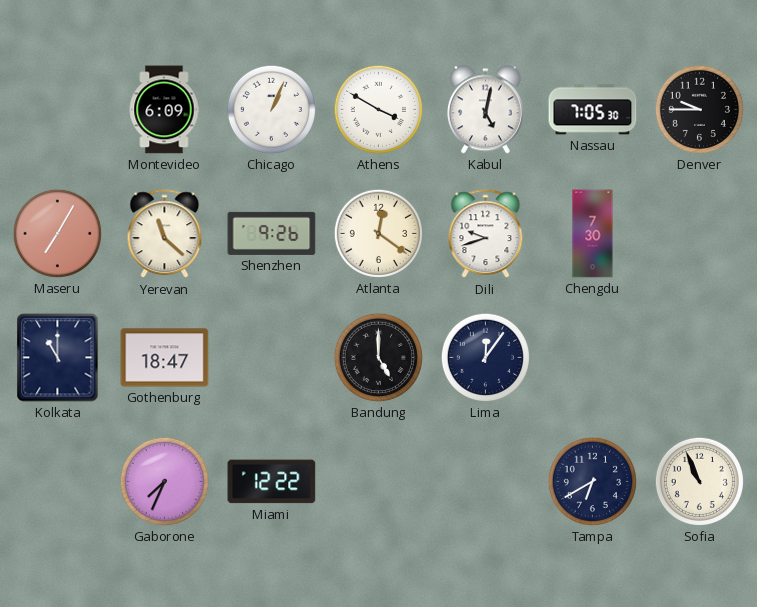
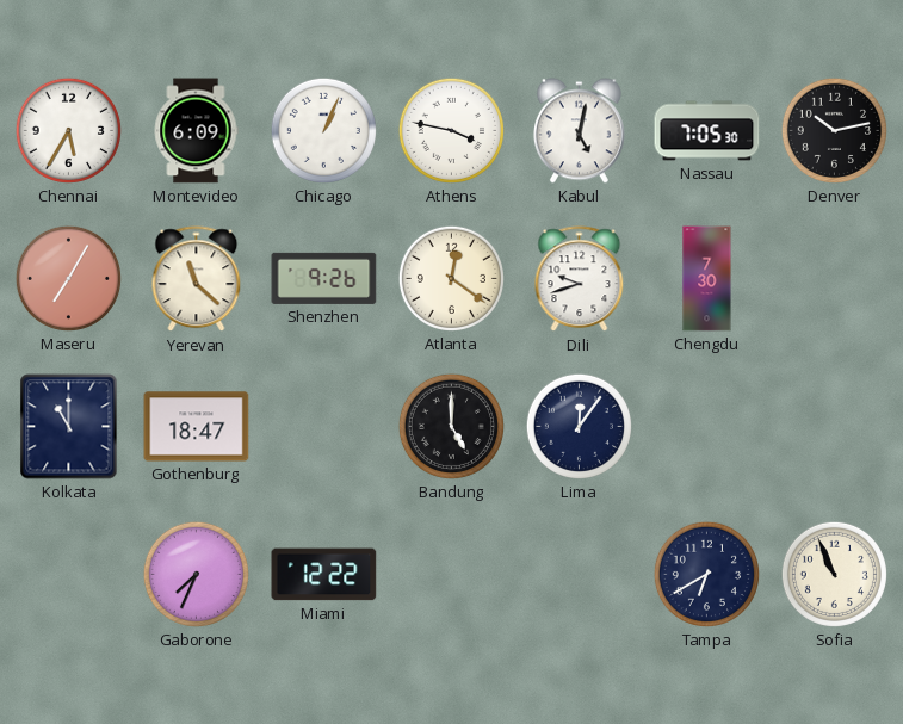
Chennai: none -> 5:35 (68, 130)
Athens: 3:50 -> 3:47 (451, 130)
Denver: 9:45 -> 10:13 (834, 130)
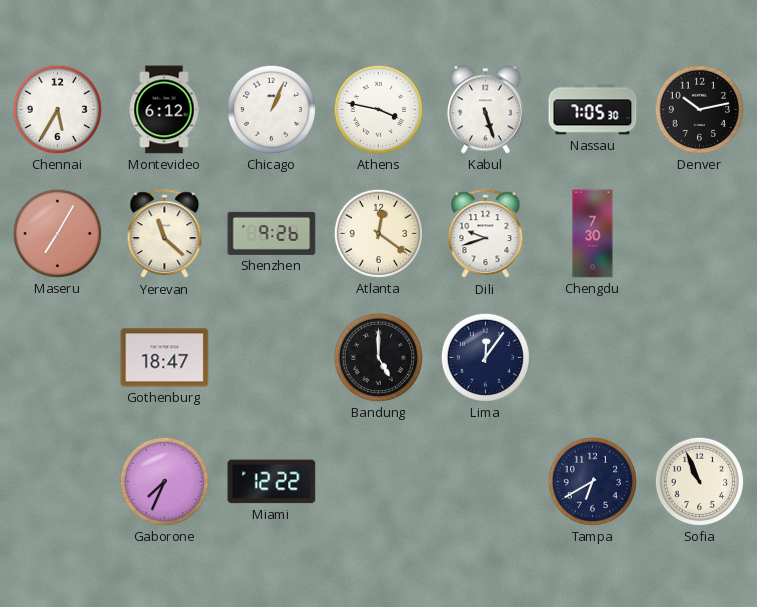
Montevideo: 6:09 -> 6:12 (164, 110)
Kabul: 5:02 -> 5:27 (485, 110)
Kolkata: 11:00 -> none (69, 427)
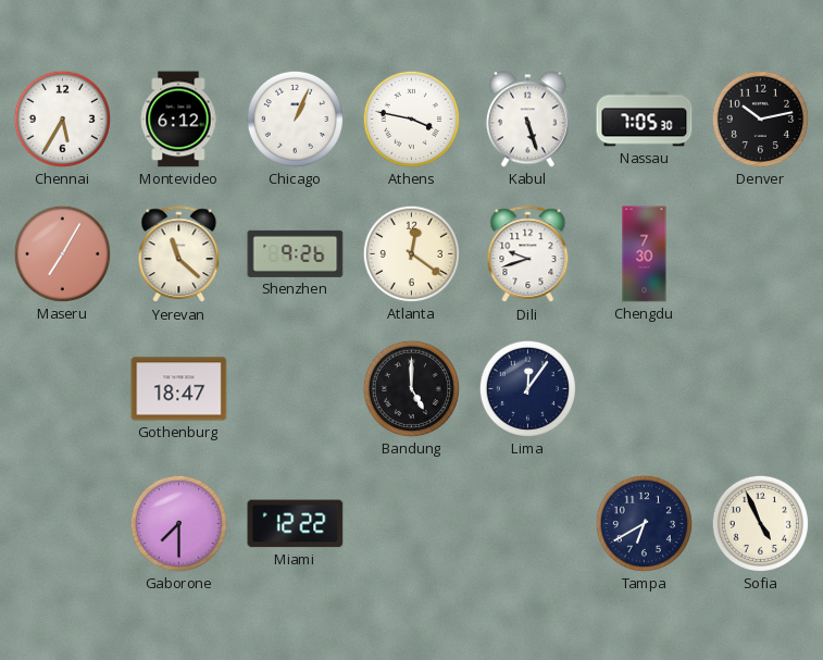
Gaborone: 7:34 -> 7:30 (178, 523)
Sofia: 10:56 -> 4:56 (760, 523)
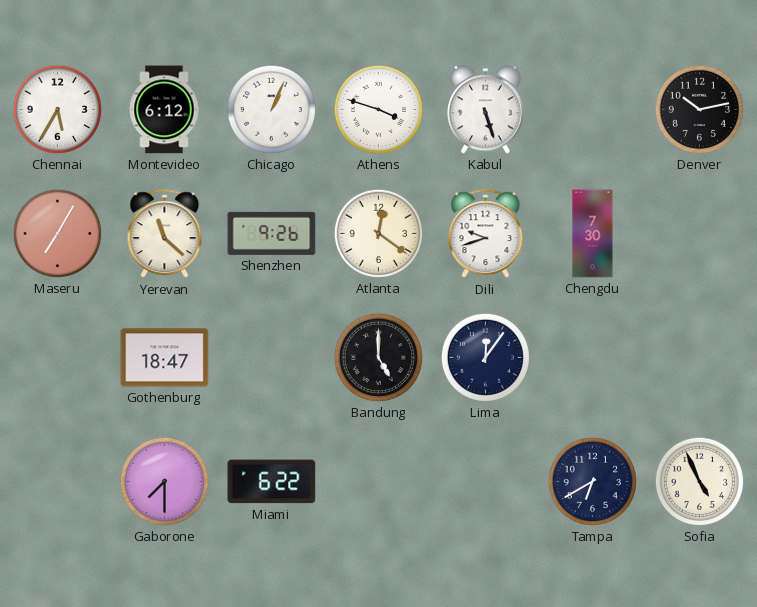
Athens: 3:47 -> 3:48 (378, 109)
Nassau: 7:05 -> none (645, 120)
Miami: 12:22 -> 6:22 (272, 482)
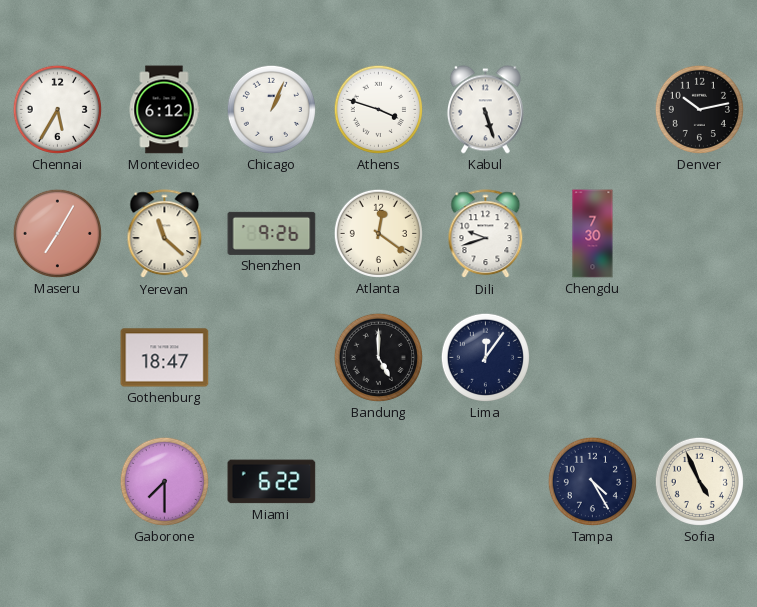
Tampa: 6:40 -> 4:25 (592, 481)
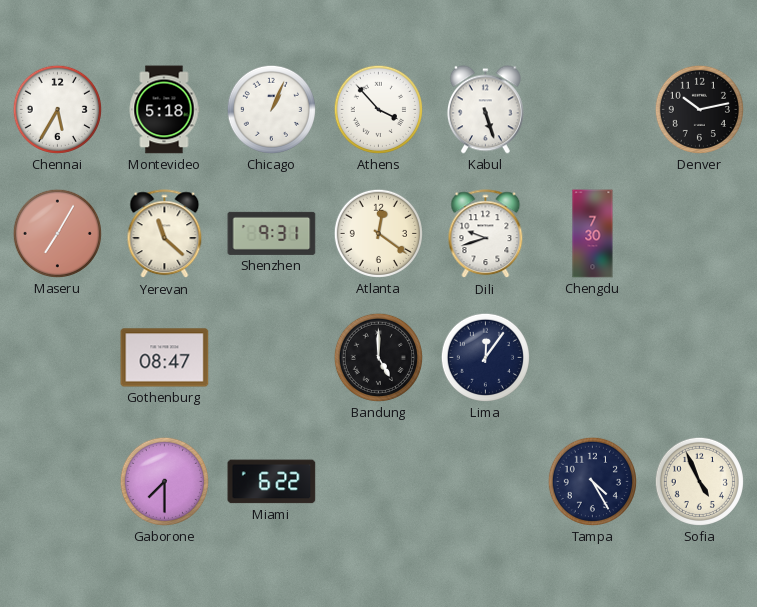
Montevideo: 6:12 -> 5:18 (164, 110)
Athens: 3:48 -> 3:53 (378, 109)
Shenzhen: 9:26 -> 9:31 (272, 233)
Gothenburg: 18:47 -> 08:47 (165, 358)
